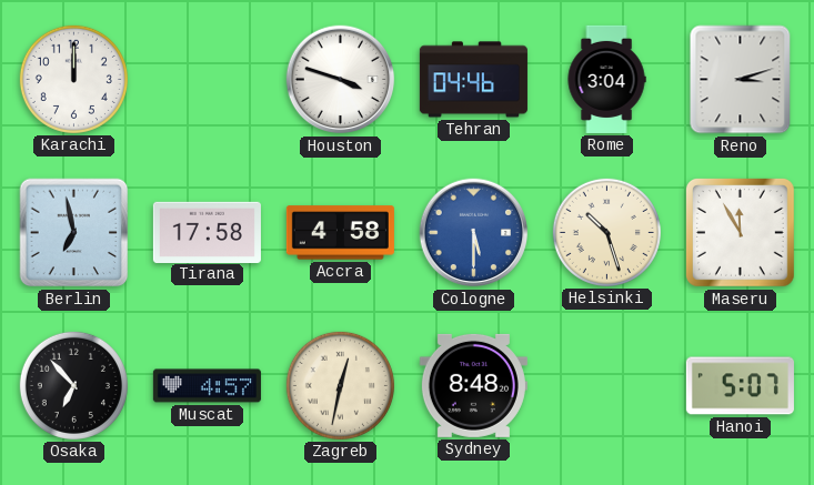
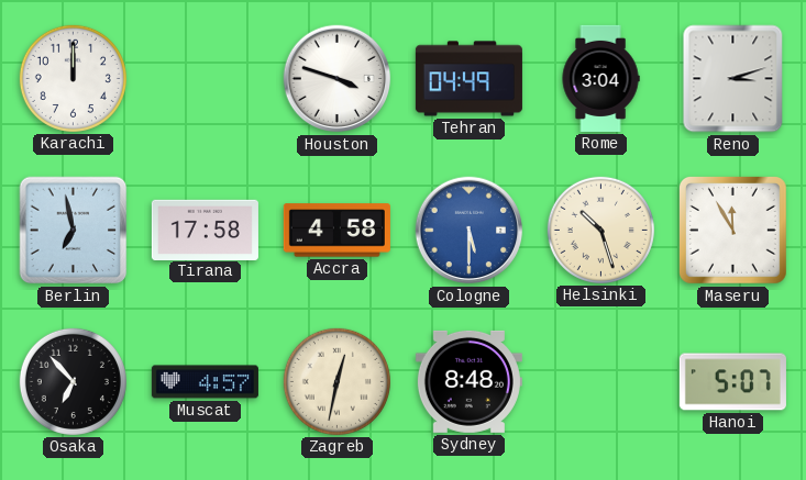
Tehran: 04:46 -> 04:49 (468, 79)
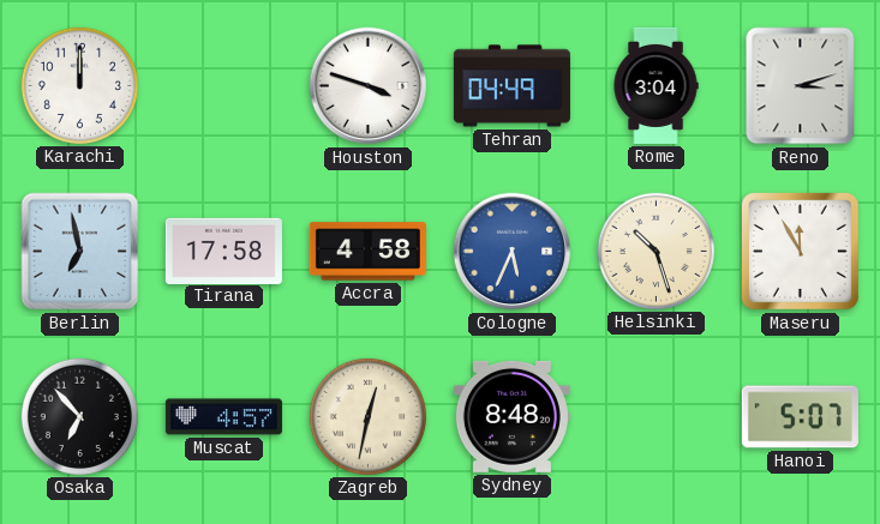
Cologne: 5:30 -> 5:34 (513, 252)
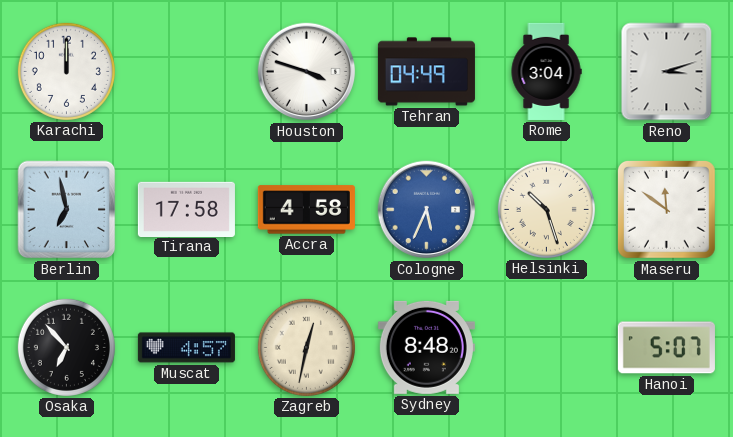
Maseru: 11:55 -> 11:51 (666, 209)
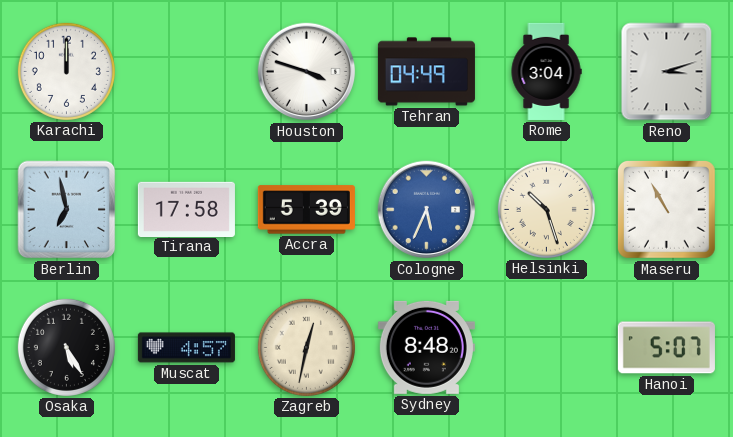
Accra: 4:58 -> 5:39 (306, 210)
Maseru: 11:51 -> 10:55 (666, 209)
Osaka: 6:53 -> 5:25 (66, 347)
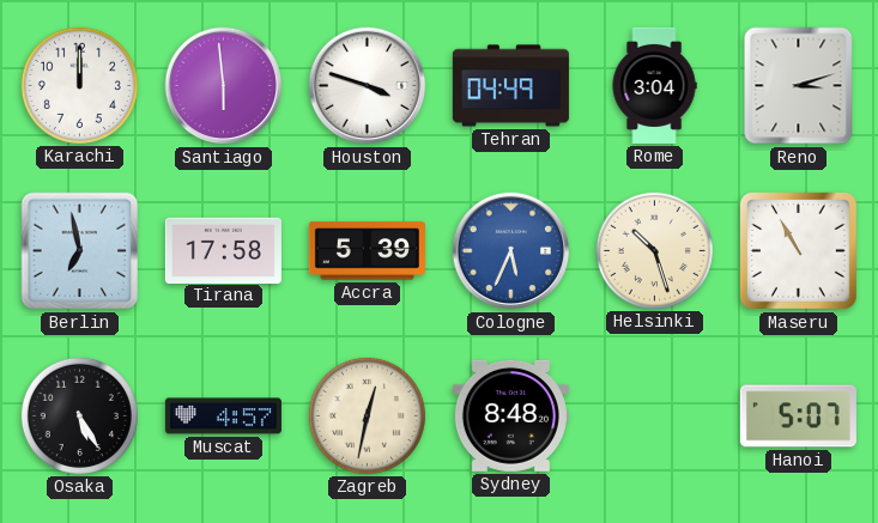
Santiago: none -> 5:59 (224, 86)
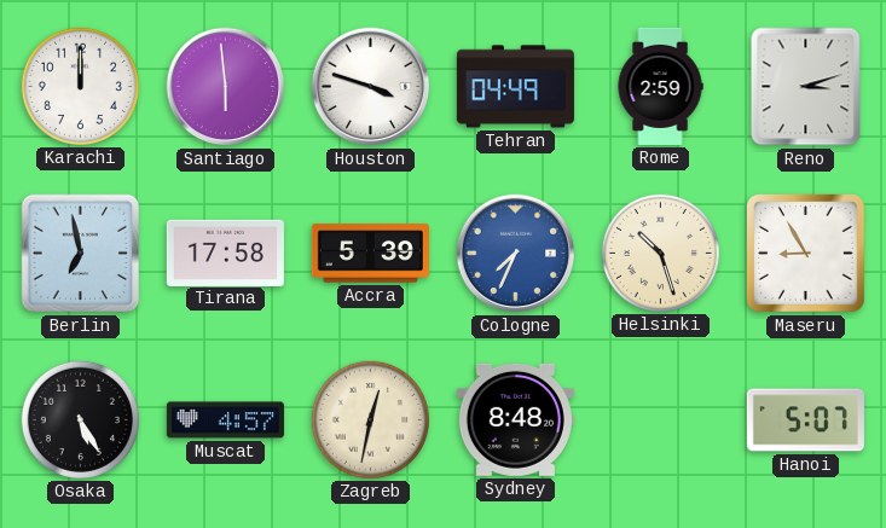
Rome: 3:04 -> 2:59 (660, 86)
Cologne: 5:34 -> 7:34 (516, 254)
Maseru: 10:55 -> 8:55 (805, 253)
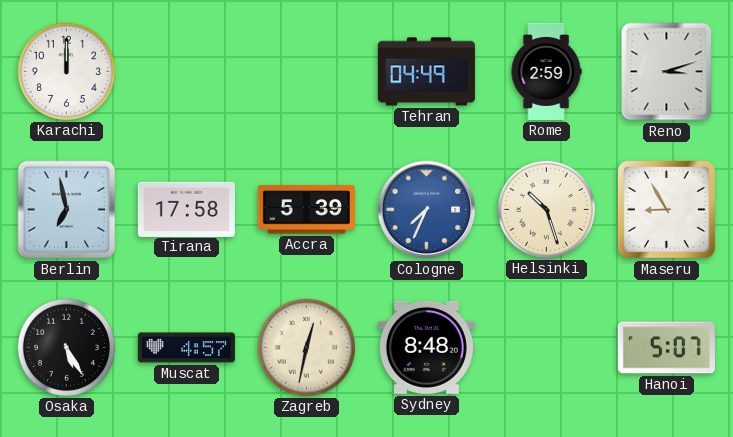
Santiago: 5:59 -> none (226, 87)
Houston: 3:48 -> none (371, 87)
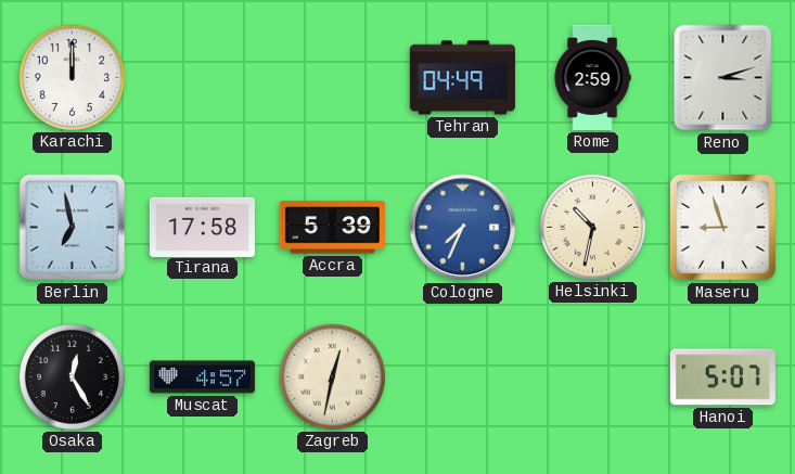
Helsinki: 10:27 -> 10:32 (592, 227)
Maseru: 8:55 -> 8:57 (722, 227)
Osaka: 5:25 -> 12:25 (72, 376)
Sydney: 8:48 -> none (426, 347)
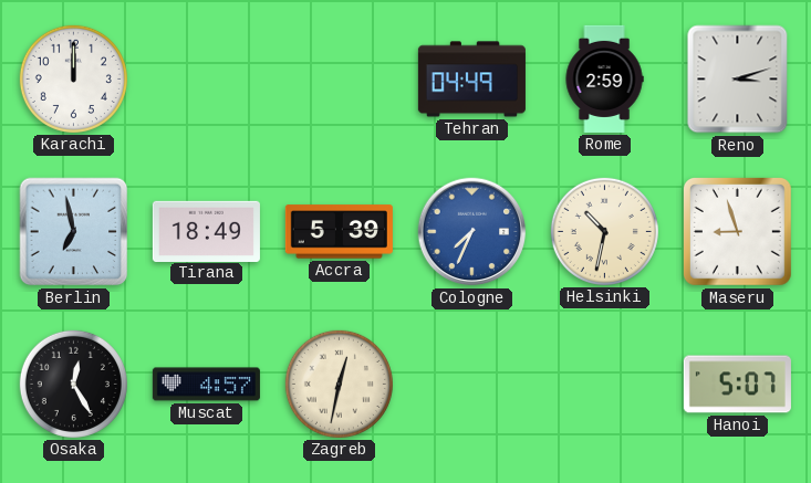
Tirana: 17:58 -> 18:49 (206, 231)
